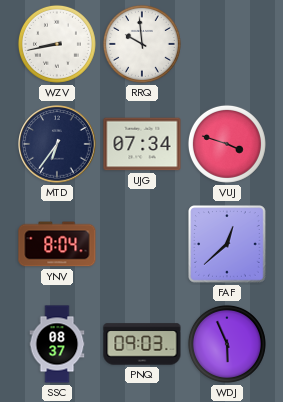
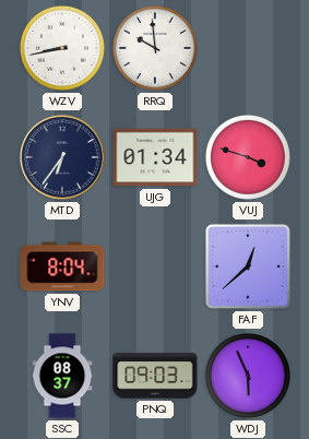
UJG: 07:34 -> 01:34 (155, 157)
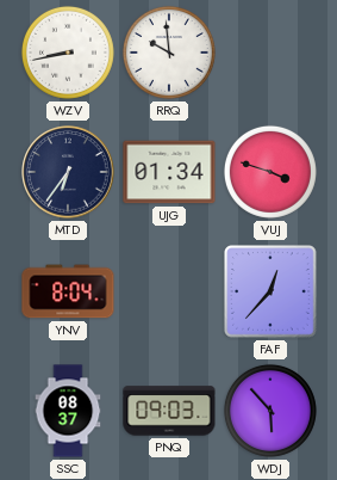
FAF: 12:38 -> 12:37 (270, 291)
WDJ: 5:56 -> 5:53 (270, 411)
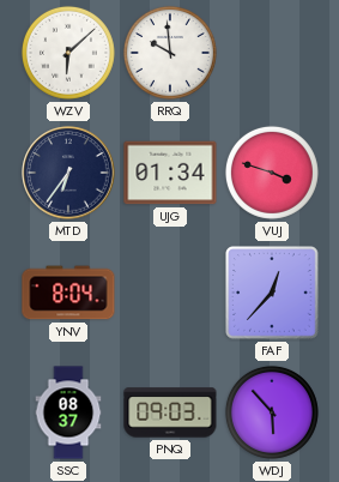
WZV: 8:43 -> 6:08 (68, 53)
